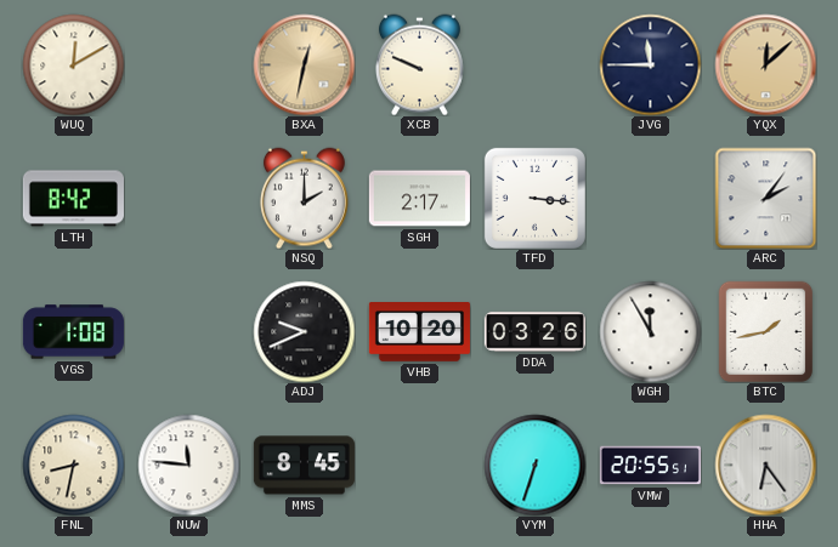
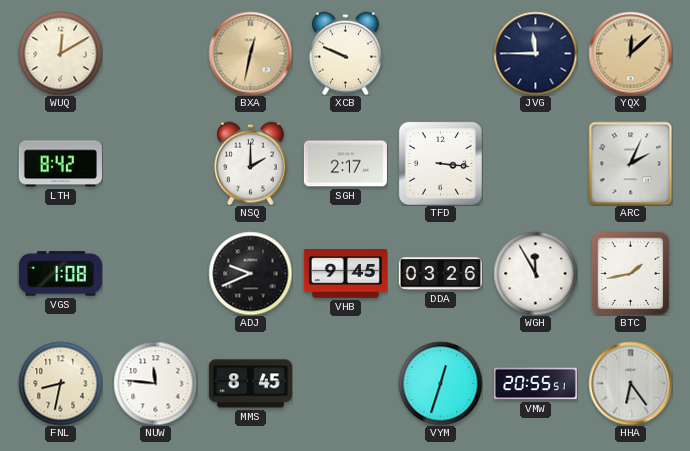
ARC: 2:06 -> 2:04 (630, 163)
VHB: 10:20 -> 9:45 (345, 274)
VYM: 6:33 -> 12:33 (440, 383)
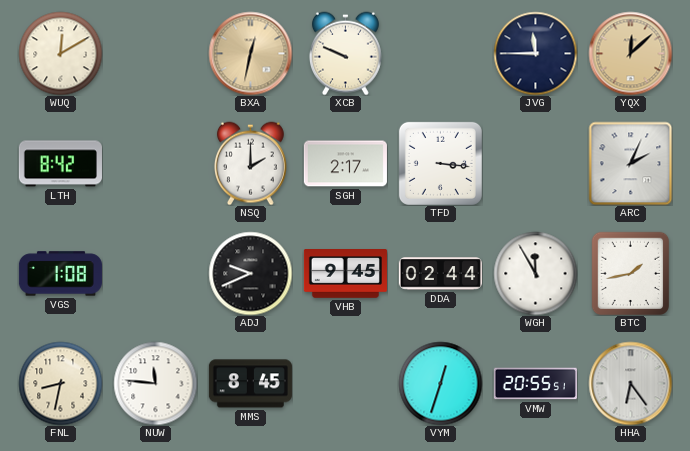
DDA: 03:26 -> 02:44 (440, 274)
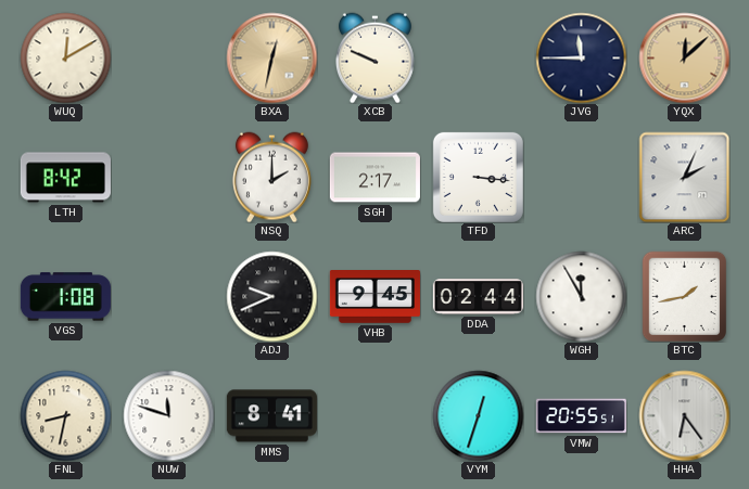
NUW: 11:46 -> 11:48 (168, 415)
MMS: 8:45 -> 8:41 (271, 416)
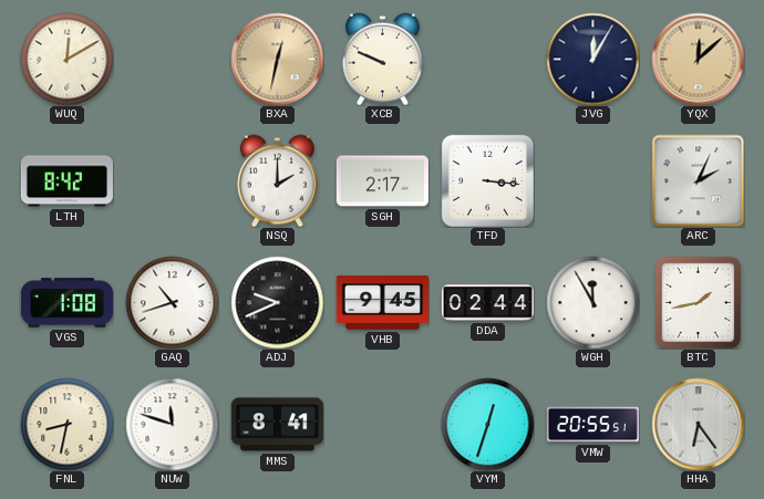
JVG: 11:45 -> 12:05 (592, 59)
GAQ: none -> 10:42 (172, 302)
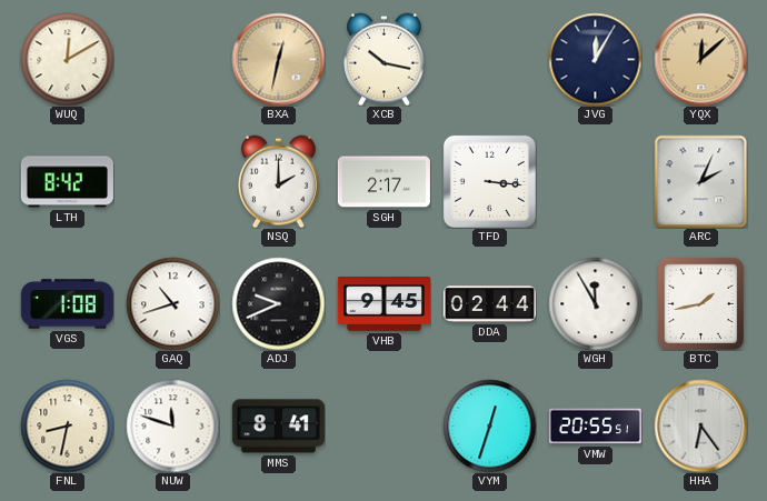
XCB: 9:49 -> 10:17 (384, 59)
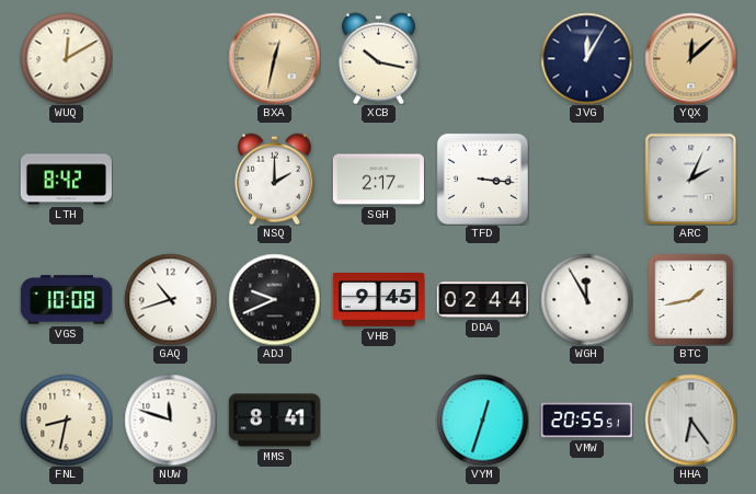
VGS: 1:08 -> 10:08 (66, 300)
